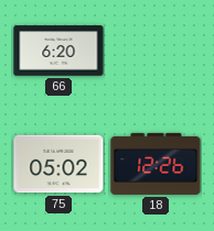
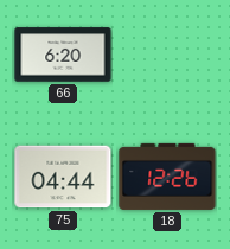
75: 05:02 -> 04:44 (63, 177)
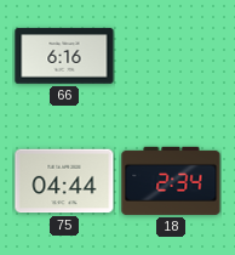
66: 6:20 -> 6:16 (64, 56)
18: 12:26 -> 2:34 (171, 181)
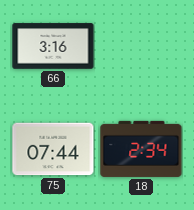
66: 6:16 -> 3:16 (53, 46)
75: 04:44 -> 07:44 (53, 149)
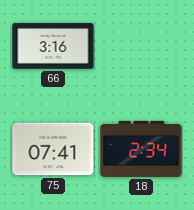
75: 07:44 -> 07:41 (53, 149)
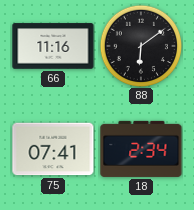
66: 3:16 -> 11:16 (53, 46)
88: none -> 6:09 (141, 46)
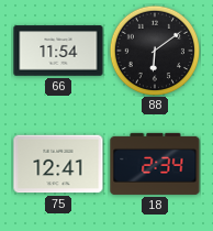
66: 11:16 -> 11:54 (58, 51)
75: 07:41 -> 12:41 (58, 164)
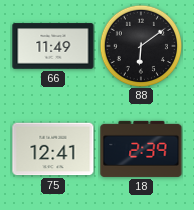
66: 11:54 -> 11:49 (53, 46)
18: 2:34 -> 2:39 (141, 149)
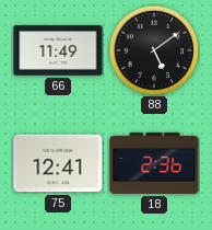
88: 6:09 -> 5:09 (154, 50)
18: 2:39 -> 2:36 (154, 163)
